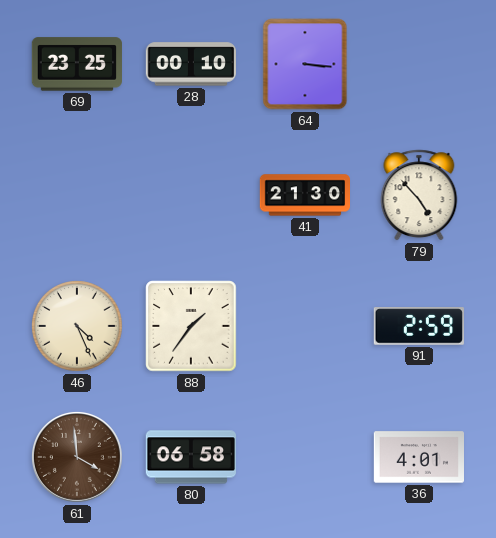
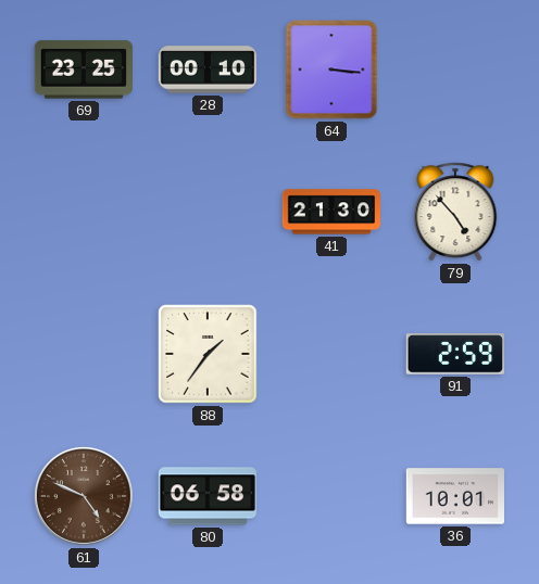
46: 4:26 -> none (78, 327)
61: 3:59 -> 4:49 (84, 496)
36: 4:01 -> 10:01 (454, 496)
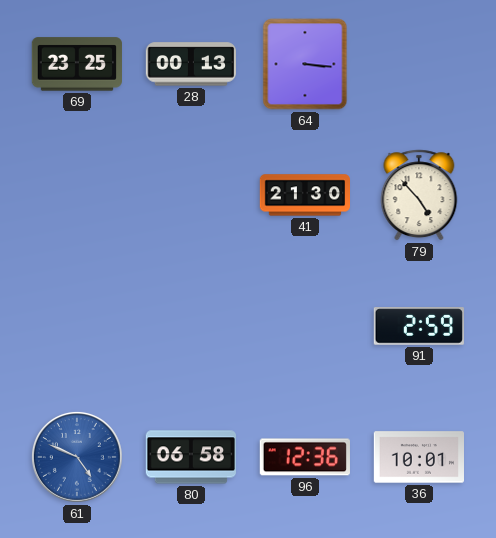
28: 00:10 -> 00:13 (190, 64)
88: 1:36 -> none (208, 354)
61 dial: brown -> blue (77, 457)
96: none -> 12:36 (305, 457)
